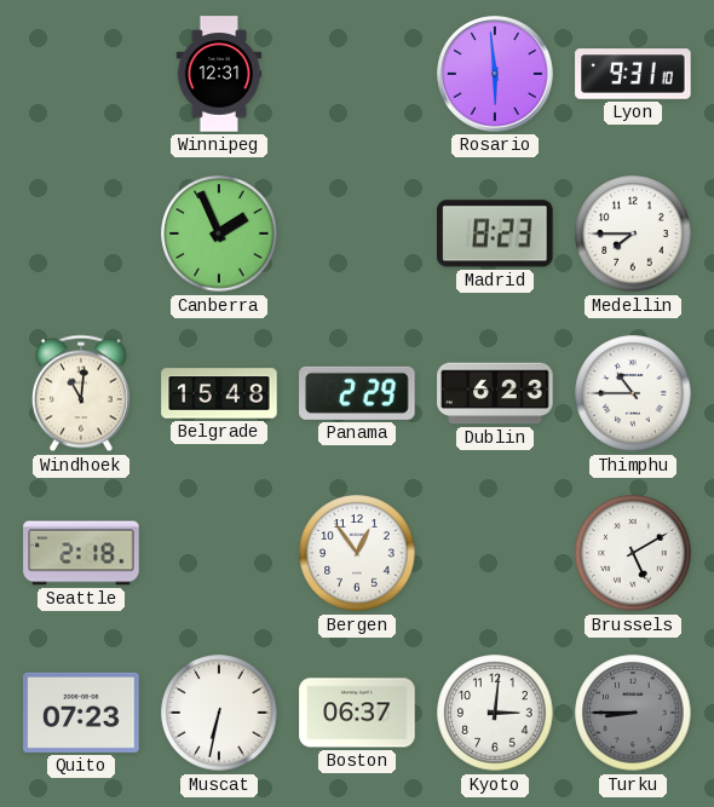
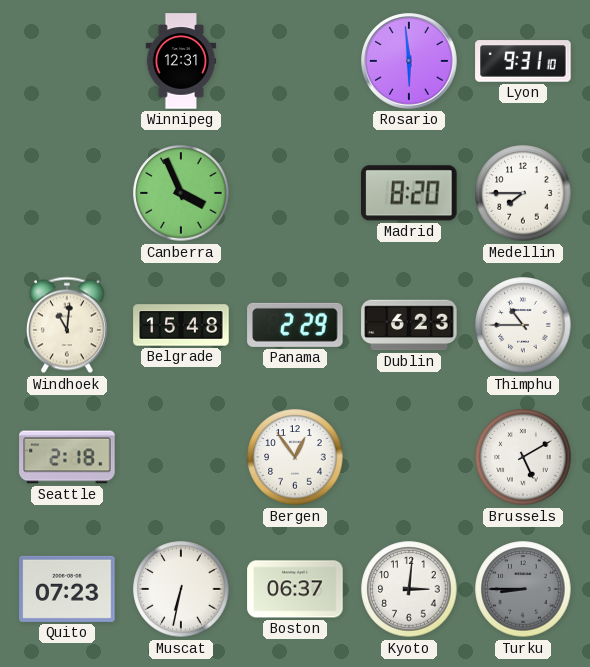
Canberra: 1:56 -> 3:56 (181, 193)
Madrid: 8:23 -> 8:20 (409, 193)
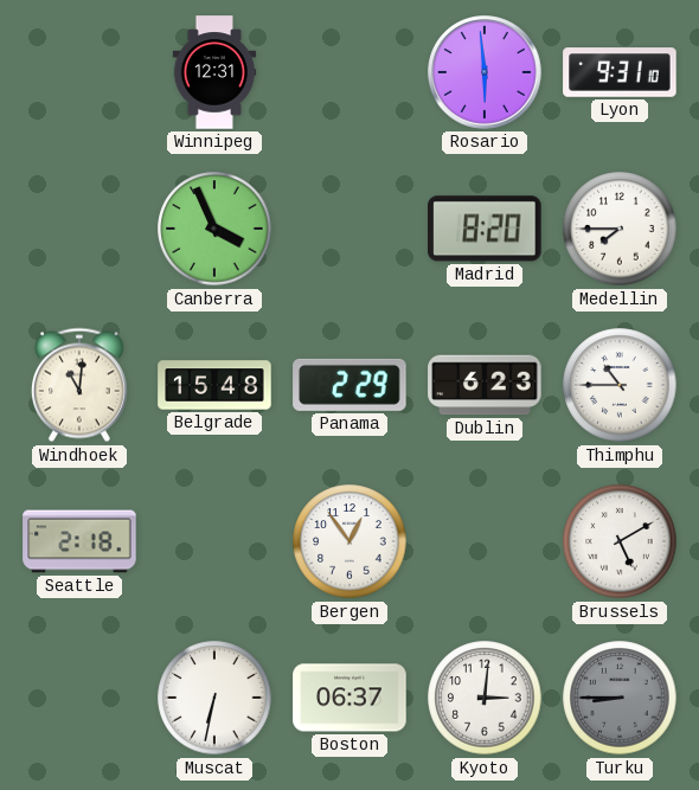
Quito: 07:23 -> none (67, 589)
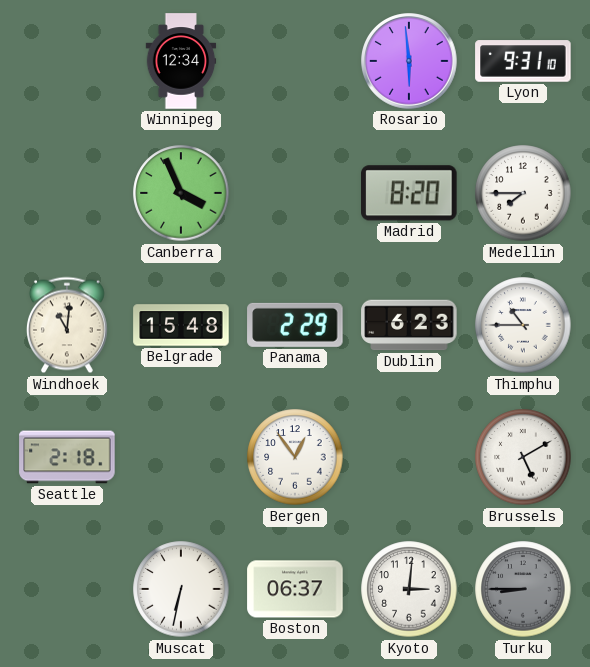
Winnipeg: 12:31 -> 12:34 (181, 61)
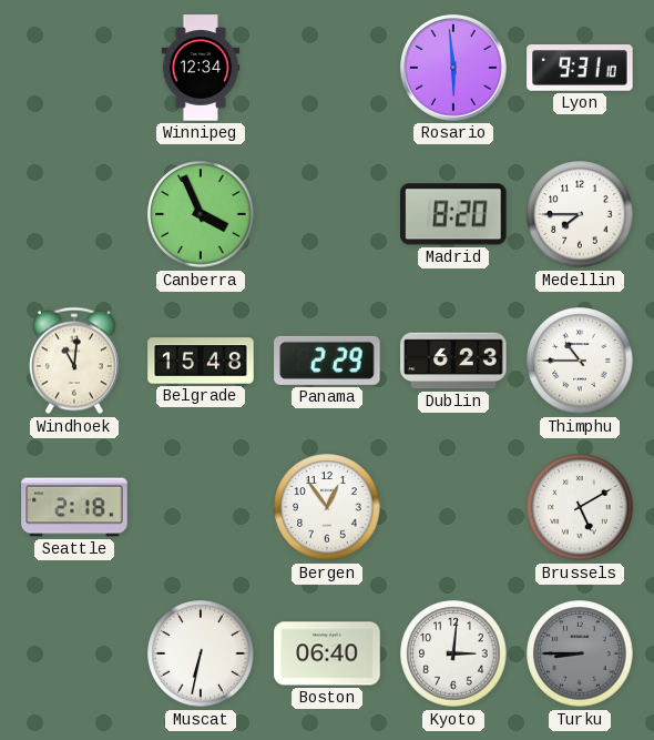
Boston: 06:37 -> 06:40 (327, 653)
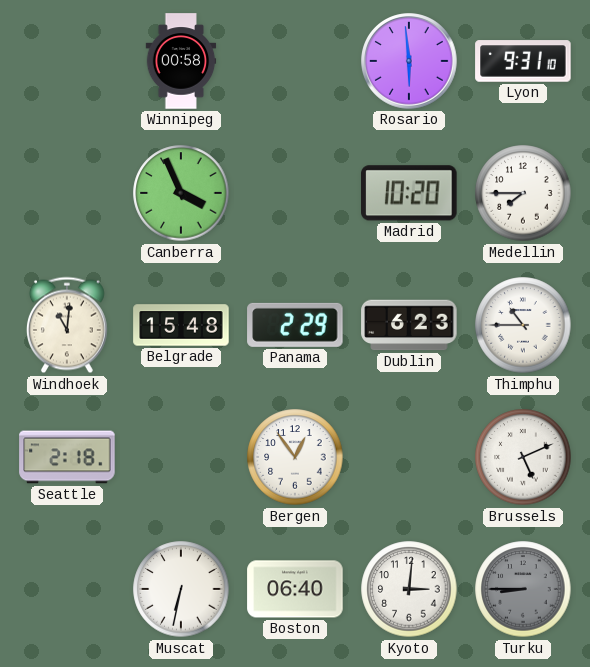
Winnipeg: 12:34 -> 00:58 (181, 61)
Madrid: 8:20 -> 10:20 (409, 193)
Brussels: 5:10 -> 5:11 (523, 457)
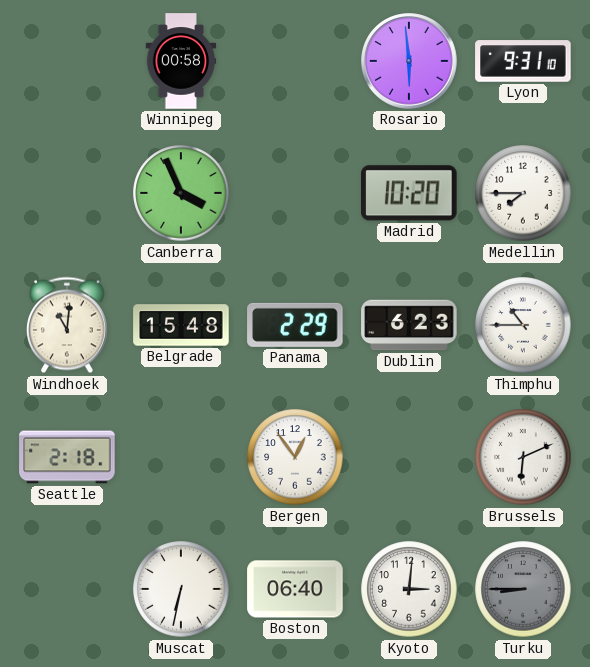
Brussels: 5:11 -> 6:11 (523, 457)
